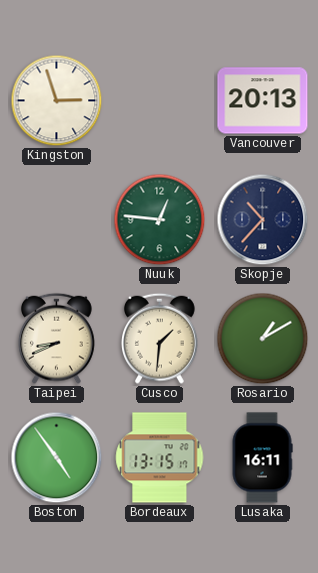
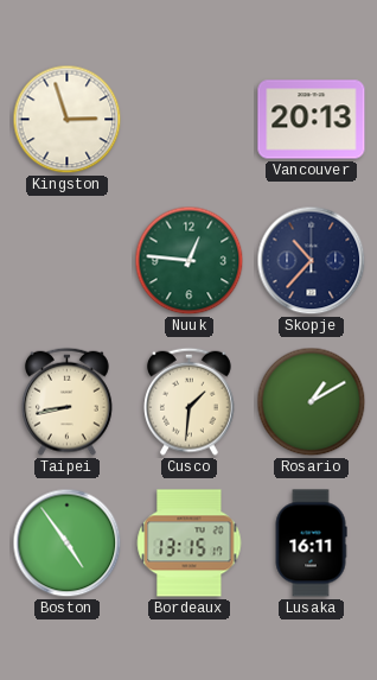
Taipei: 8:41 -> 8:43 (68, 401)
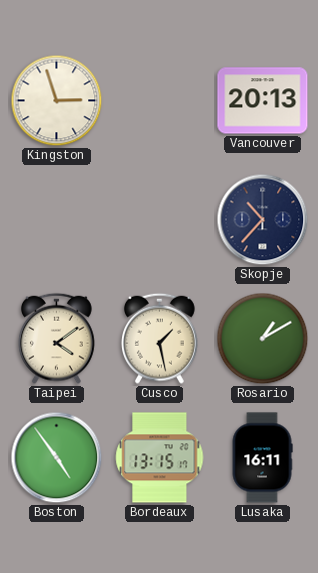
Nuuk: 12:46 -> none (190, 261)
Taipei: 8:43 -> 4:09 (57, 338)
Cusco: 1:31 -> 1:28 (160, 338)
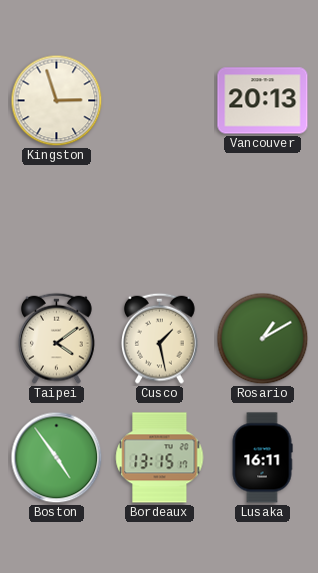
Skopje: 10:37 -> none (263, 220)
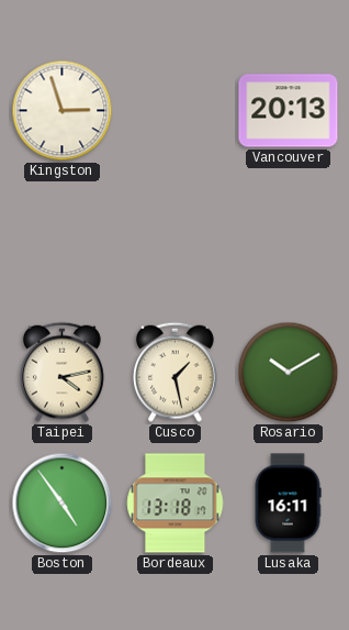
Taipei: 4:09 -> 4:13 (63, 372)
Rosario: 1:10 -> 10:10 (289, 373)
Bordeaux: 13:15 -> 13:18 (176, 504)
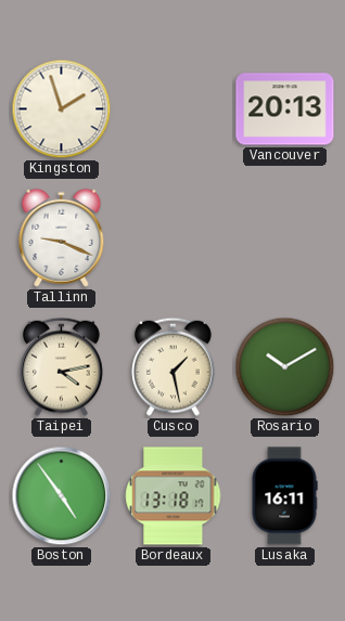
Kingston: 2:57 -> 1:57 (62, 109)
Tallinn: none -> 9:19 (62, 237)
